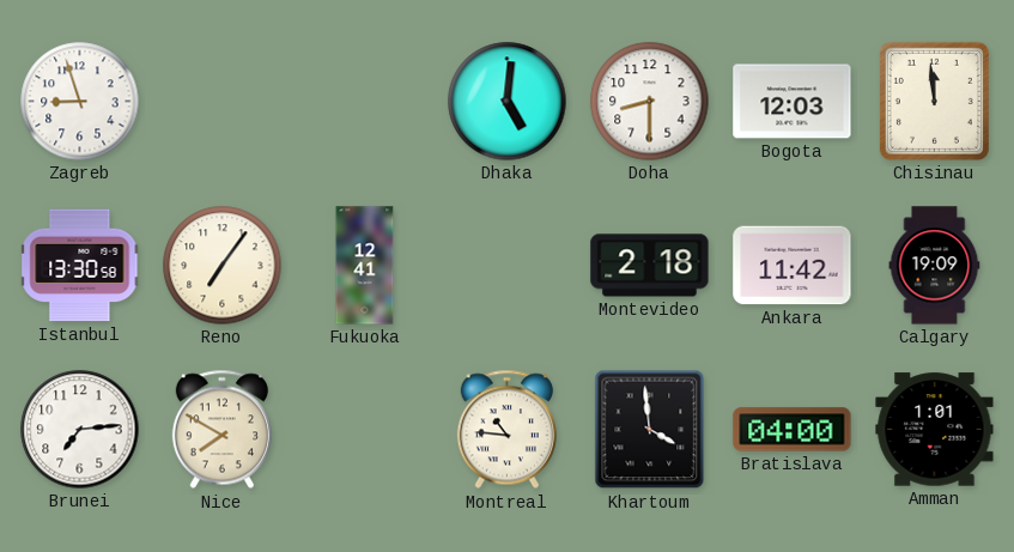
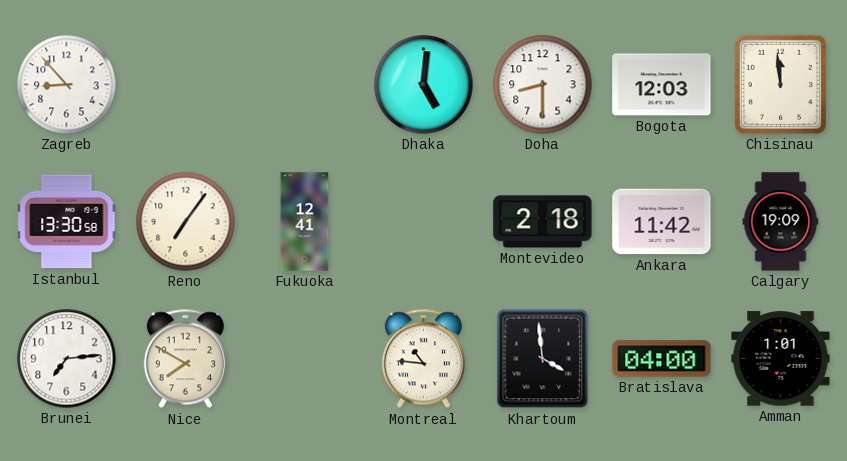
Zagreb: 8:57 -> 8:53 (67, 85)
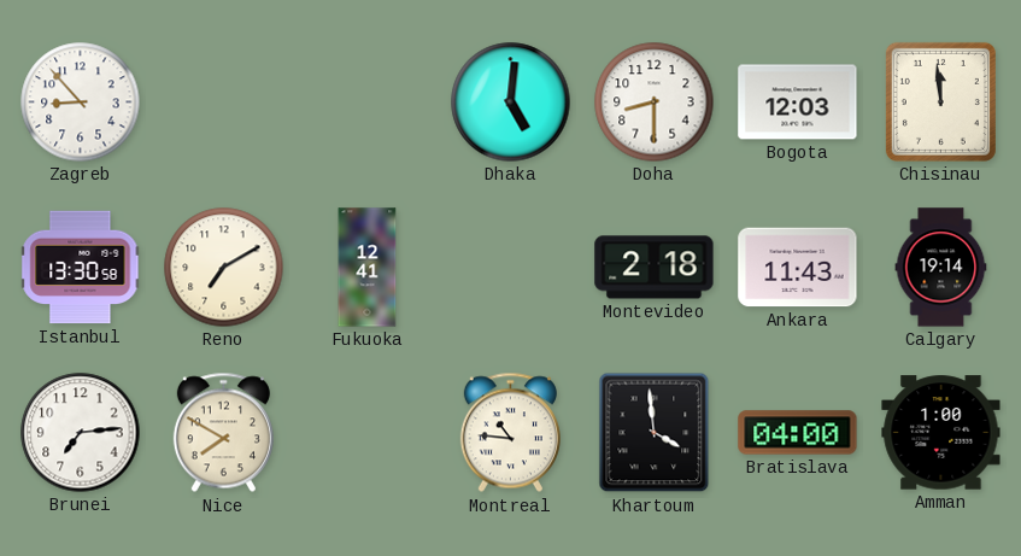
Reno: 7:06 -> 7:10 (224, 268)
Ankara: 11:42 -> 11:43 (798, 268)
Calgary: 19:09 -> 19:14 (941, 268)
Amman: 1:01 -> 1:00 (941, 433)
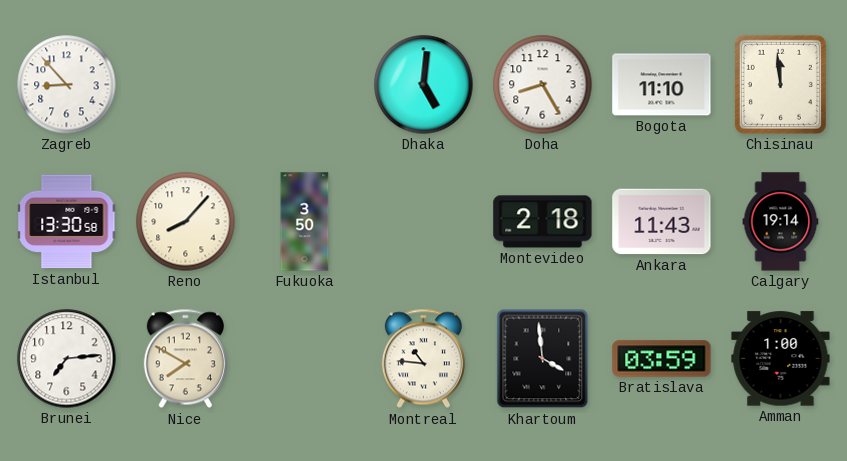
Doha: 8:30 -> 8:25 (543, 85)
Bogota: 12:03 -> 11:10 (662, 85)
Reno: 7:10 -> 8:07 (186, 222)
Fukuoka: 12:41 -> 3:50 (305, 222)
Bratislava: 04:00 -> 03:59 (662, 359)
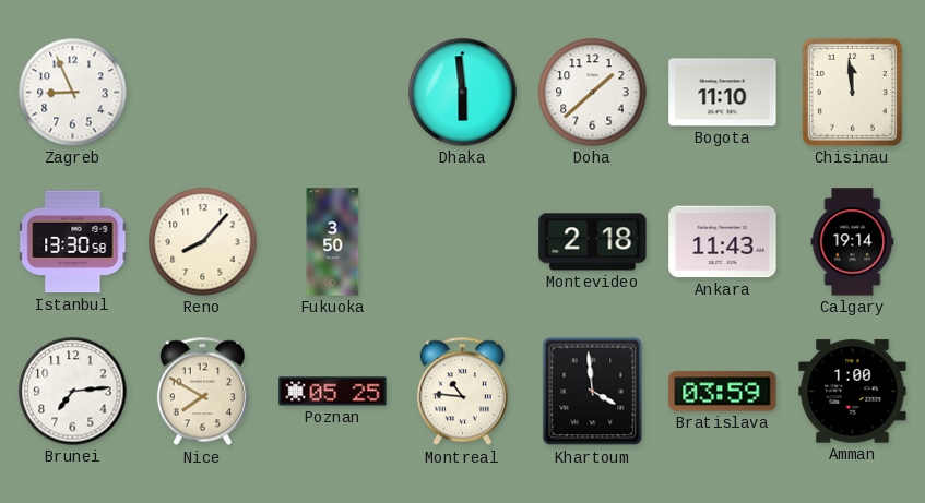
Zagreb: 8:53 -> 8:56 (73, 93)
Dhaka: 5:01 -> 5:59 (463, 93)
Doha: 8:25 -> 1:38 (593, 93)
Poznan: none -> 05:25 (333, 392)
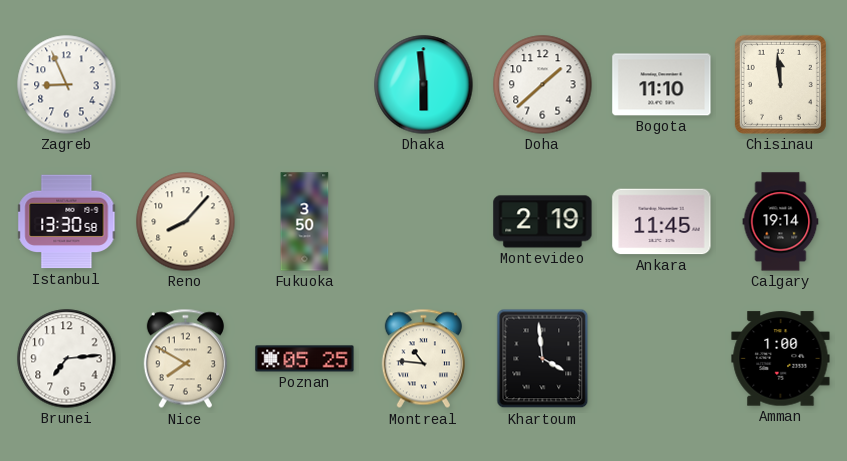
Montevideo: 2:18 -> 2:19 (543, 222)
Ankara: 11:43 -> 11:45 (662, 222)
Bratislava: 03:59 -> none (723, 392)
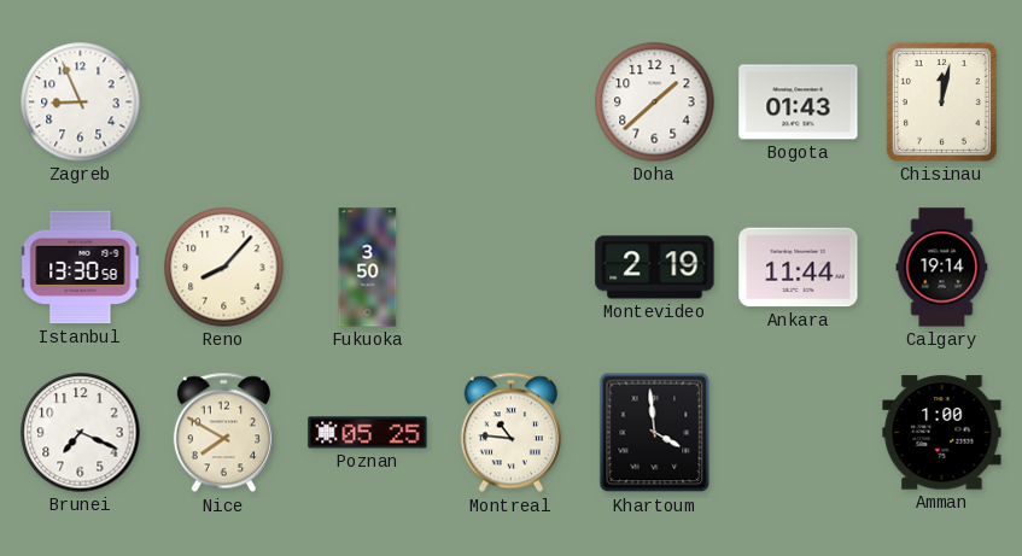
Dhaka: 5:59 -> none (424, 85)
Bogota: 11:10 -> 01:43 (799, 103)
Chisinau: 11:59 -> 12:02 (941, 101)
Ankara: 11:45 -> 11:44 (799, 268)
Brunei: 7:14 -> 7:19 (81, 433)
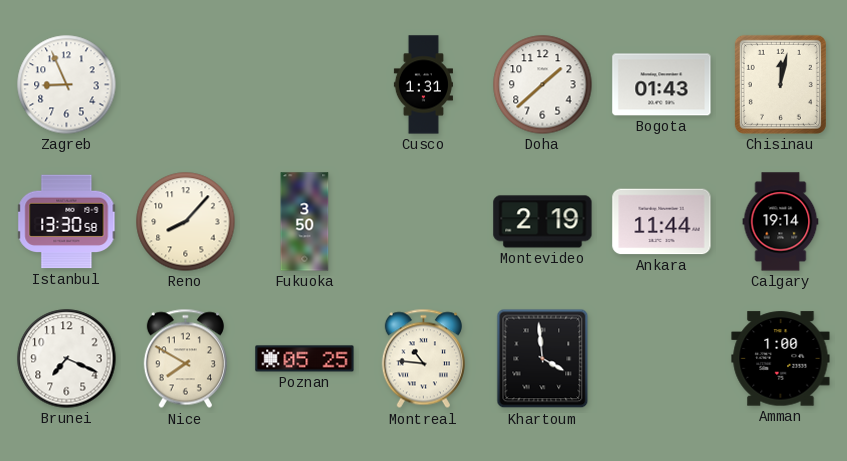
Cusco: none -> 1:31 (423, 85)
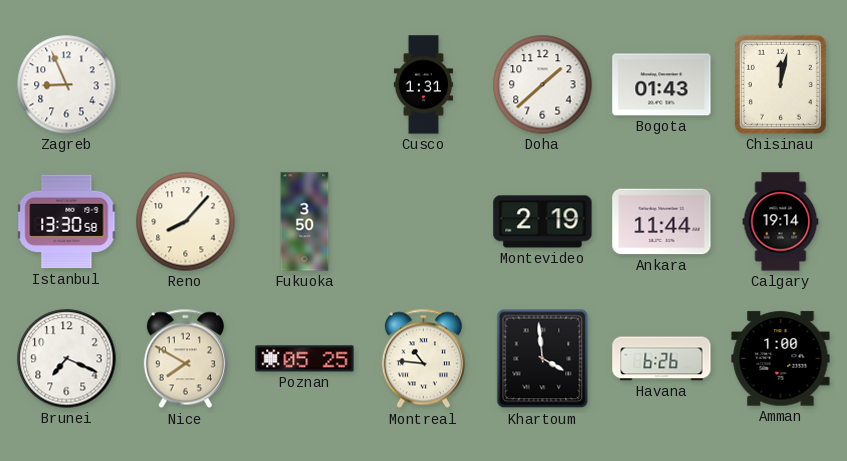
Havana: none -> 6:26 (662, 359)
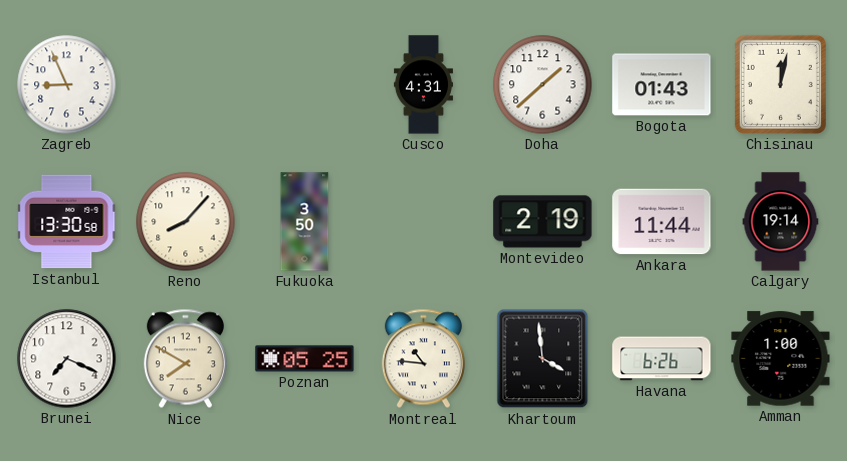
Cusco: 1:31 -> 4:31 (423, 85)
